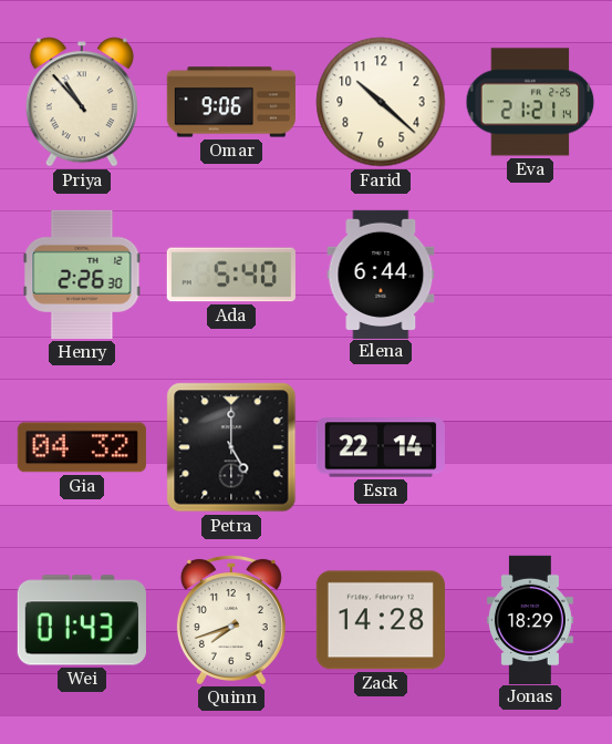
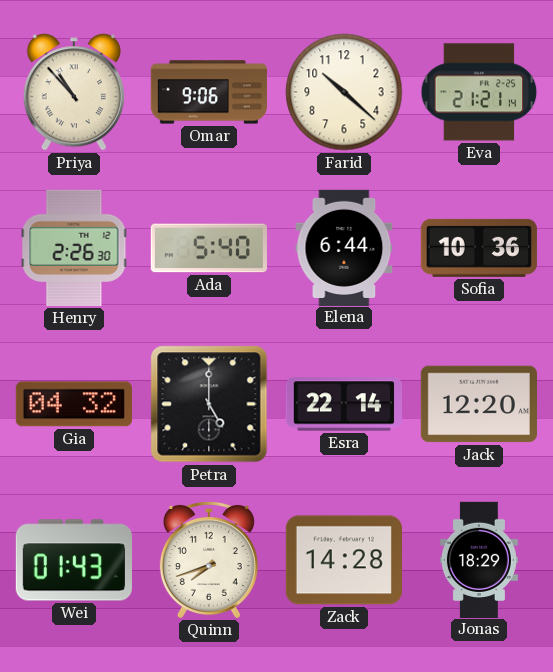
Sofia: none -> 10:36 (479, 248)
Jack: none -> 12:20 (479, 404)
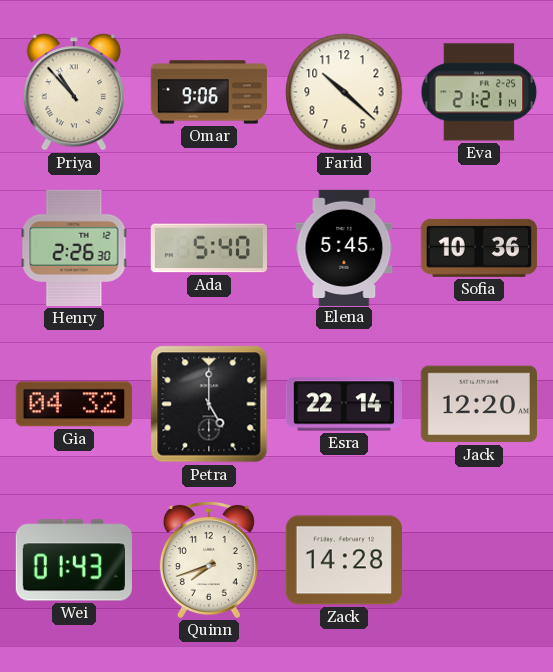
Elena: 6:44 -> 5:45 (344, 247)
Jonas: 18:29 -> none (479, 559)
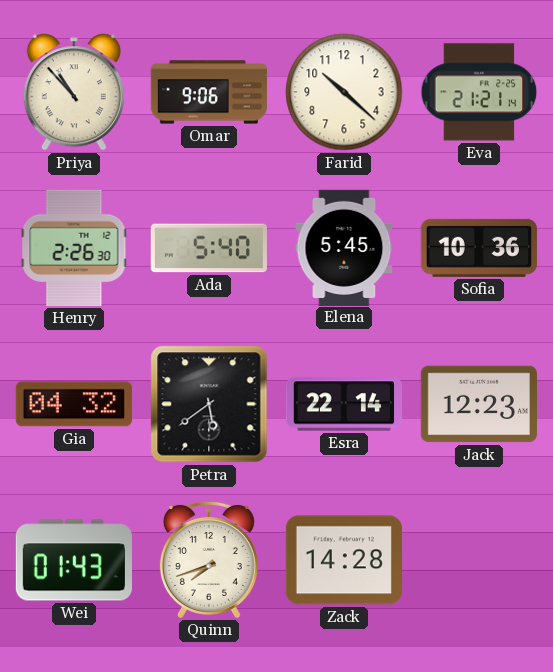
Petra: 5:00 -> 5:39 (209, 404)
Jack: 12:20 -> 12:23 (479, 404)
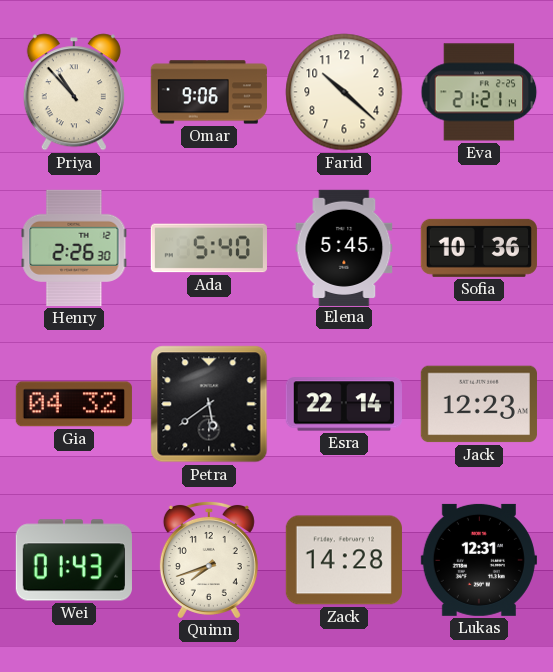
Lukas: none -> 12:31 (479, 560)
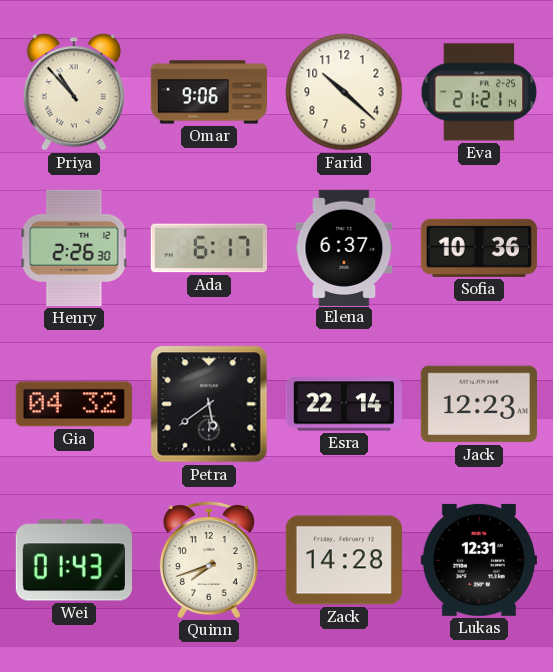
Ada: 5:40 -> 6:17 (209, 248)
Elena: 5:45 -> 6:37 (344, 247)
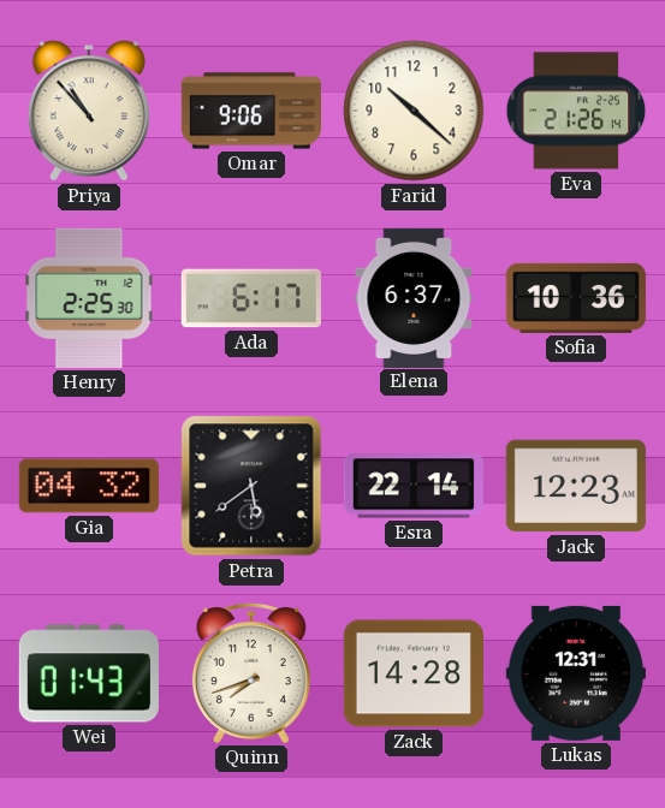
Eva: 21:21 -> 21:26 (576, 111)
Henry: 2:26 -> 2:25 (89, 298)
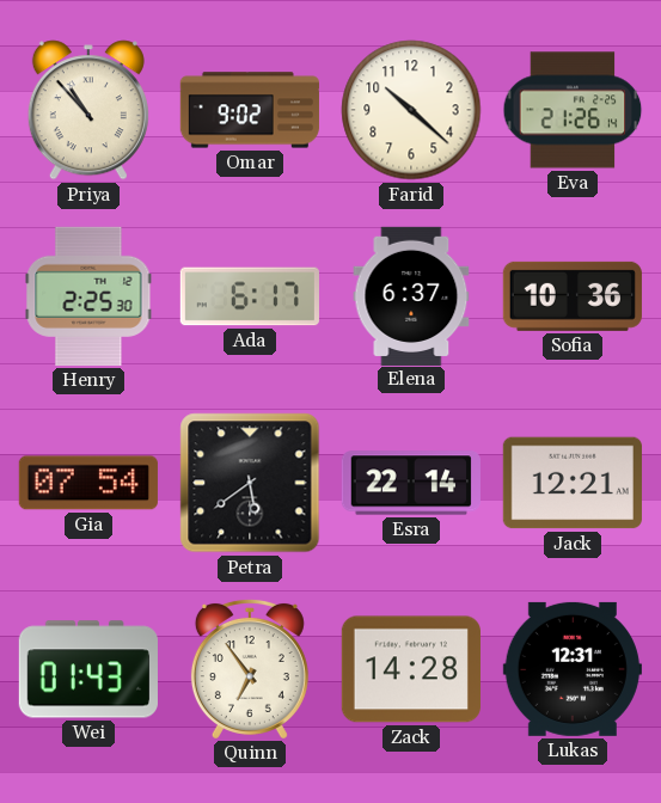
Omar: 9:06 -> 9:02 (250, 110)
Gia: 04:32 -> 07:54 (88, 483)
Jack: 12:23 -> 12:21 (573, 483)
Quinn: 7:42 -> 6:54 (250, 668)
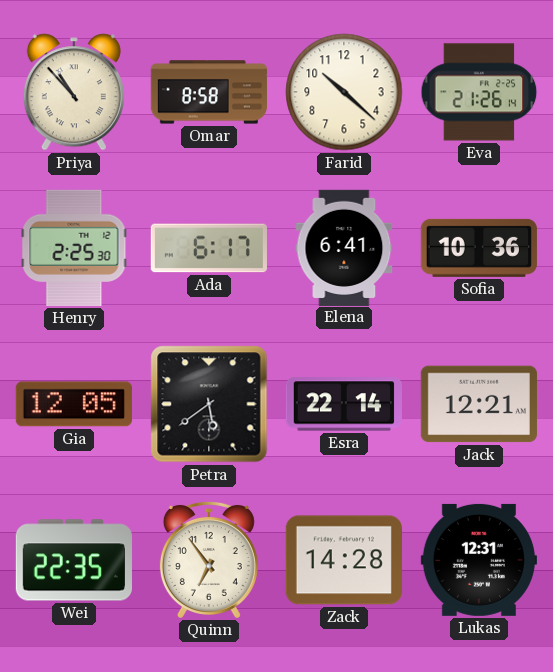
Omar: 9:02 -> 8:58 (209, 92)
Elena: 6:37 -> 6:41 (344, 247)
Gia: 07:54 -> 12:05 (74, 404)
Wei: 01:43 -> 22:35 (74, 560)
